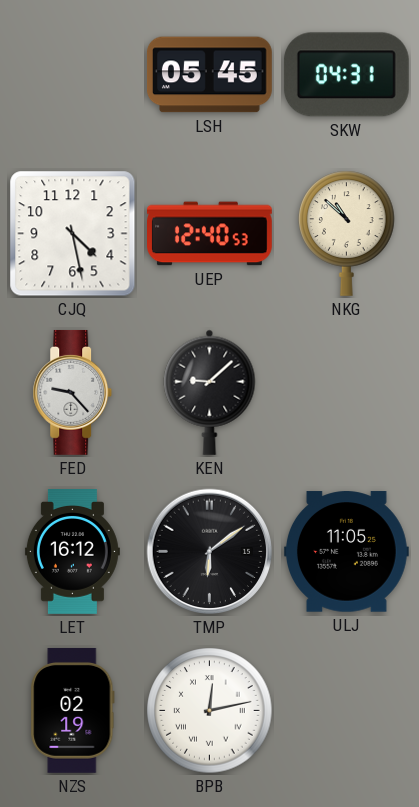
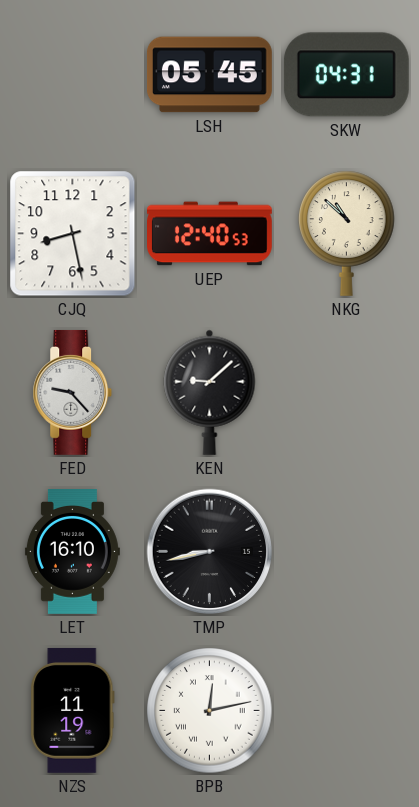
CJQ: 4:28 -> 8:28 (73, 234)
LET: 16:12 -> 16:10 (72, 552)
TMP: 6:09 -> 8:43 (210, 552)
ULJ: 11:05 -> none (346, 552)
NZS: 02:19 -> 11:19 (73, 710)
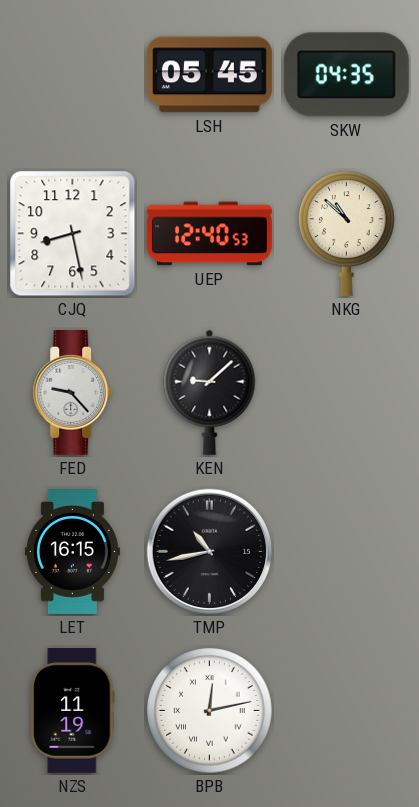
SKW: 04:31 -> 04:35 (346, 75)
LET: 16:10 -> 16:15 (72, 552)
TMP: 8:43 -> 10:43 (210, 552)
